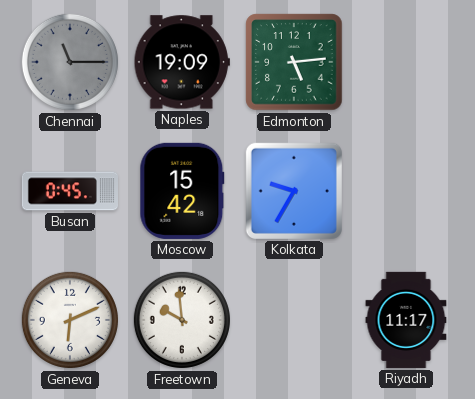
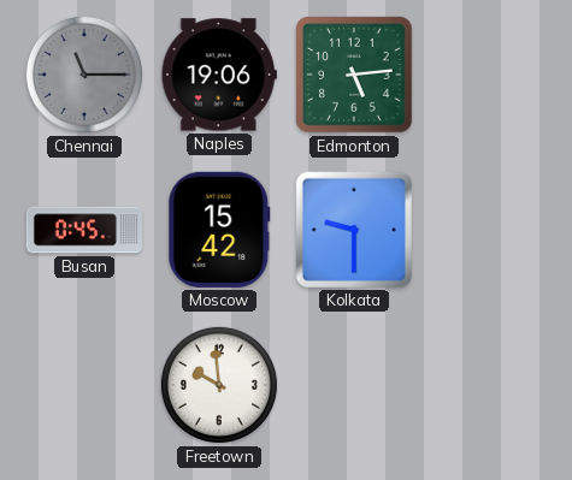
Naples: 19:09 -> 19:06 (219, 75)
Kolkata: 9:35 -> 9:30 (354, 230)
Geneva: 6:11 -> none (70, 320)
Riyadh: 11:17 -> none (406, 320)
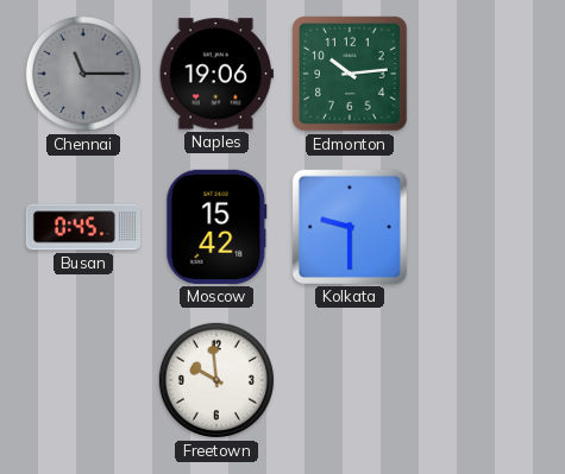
Edmonton: 5:14 -> 10:14 (350, 74)
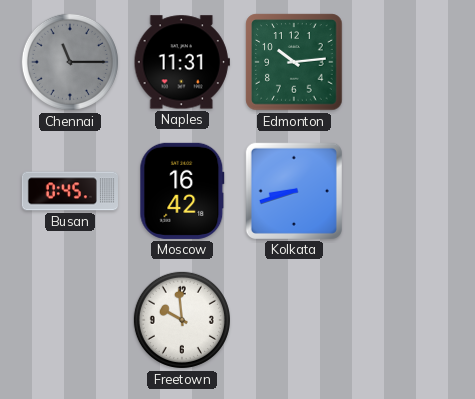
Naples: 19:06 -> 11:31 (182, 62)
Moscow: 15:42 -> 16:42 (182, 191)
Kolkata: 9:30 -> 8:42 (294, 191)
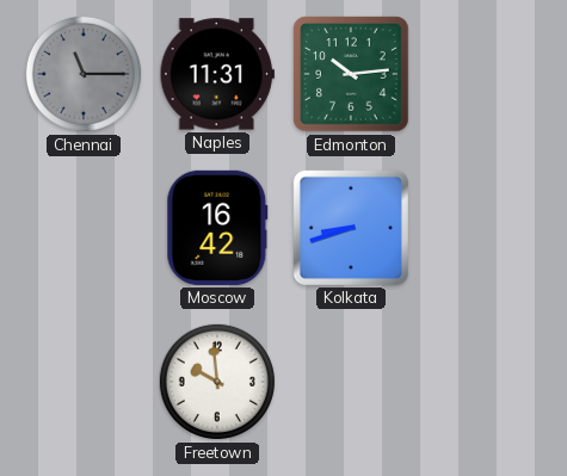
Busan: 0:45 -> none (69, 191)
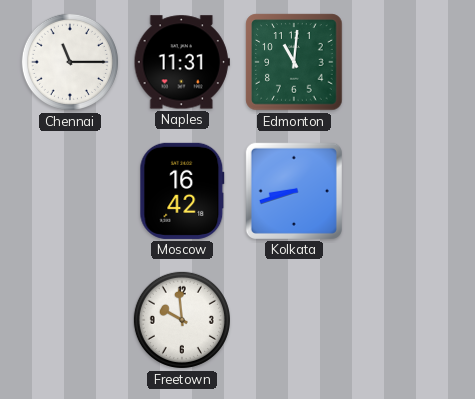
Chennai dial: grey -> white (70, 62)
Edmonton: 10:14 -> 11:01 (294, 62)
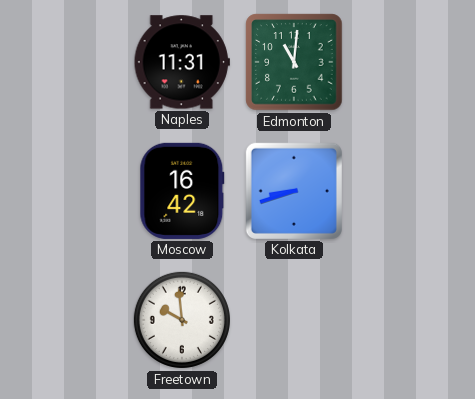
Chennai: 11:15 -> none (70, 62)
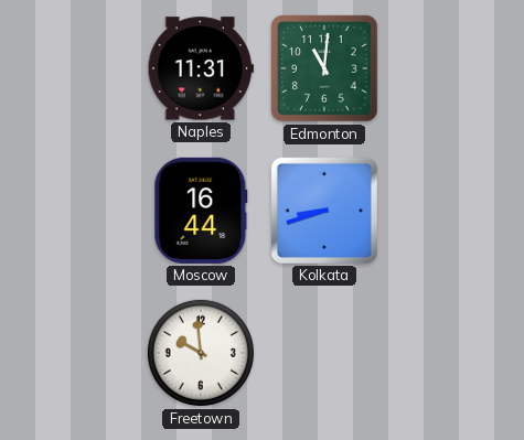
Moscow: 16:42 -> 16:44 (201, 211)
